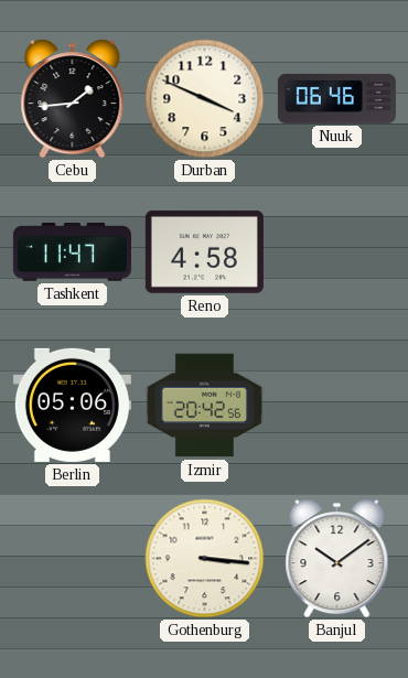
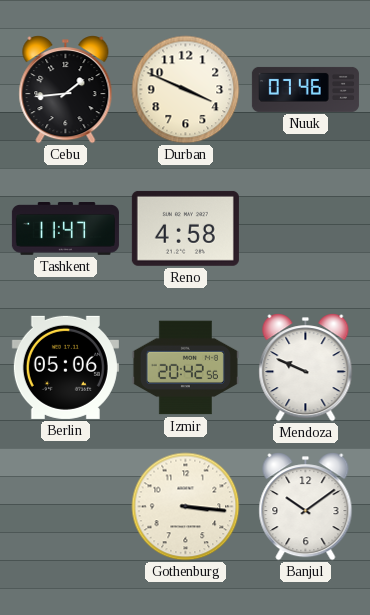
Nuuk: 06:46 -> 07:46 (305, 89)
Mendoza: none -> 9:49 (306, 368)
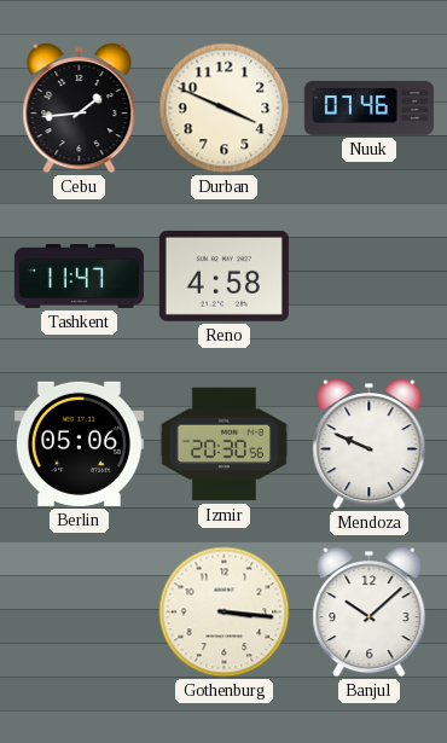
Izmir: 20:42 -> 20:30 (224, 445)
Banjul: 10:09 -> 10:08 (370, 613)
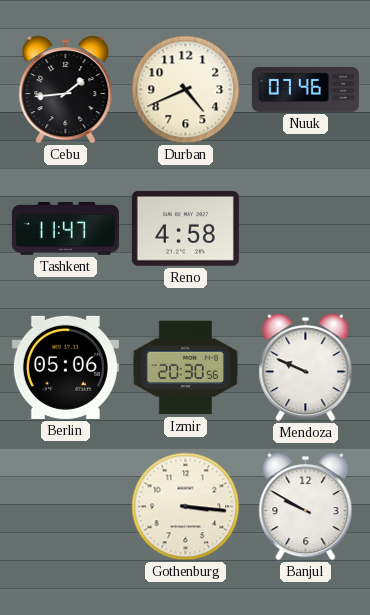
Durban: 3:49 -> 4:41 (186, 90)
Banjul: 10:08 -> 9:50 (306, 507)
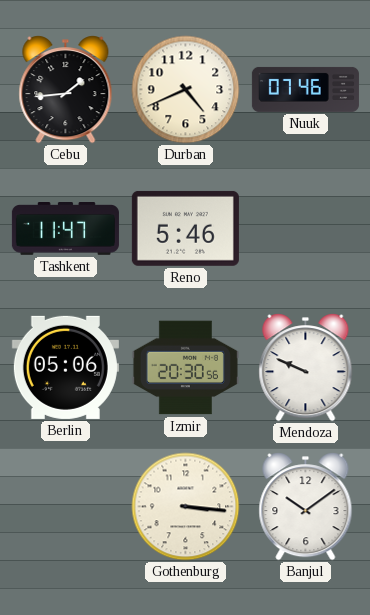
Reno: 4:58 -> 5:46 (185, 228)
Banjul: 9:50 -> 10:09 (306, 507)
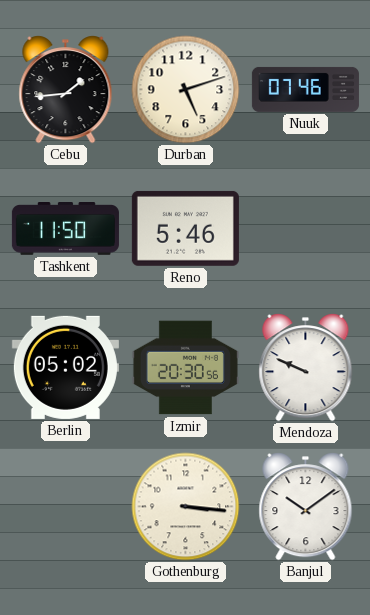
Durban: 4:41 -> 5:12 (186, 90)
Tashkent: 11:47 -> 11:50 (65, 229)
Berlin: 05:06 -> 05:02 (65, 367)
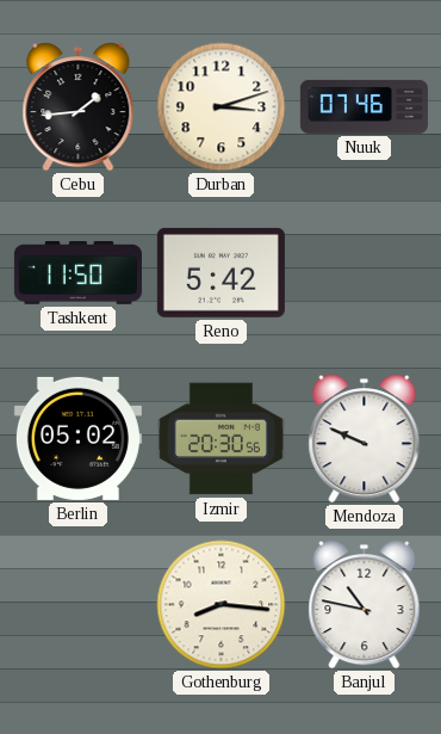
Durban: 5:12 -> 3:12 (222, 107)
Reno: 5:46 -> 5:42 (220, 272)
Gothenburg: 3:16 -> 8:16 (222, 605)
Banjul: 10:09 -> 10:47 (365, 605)
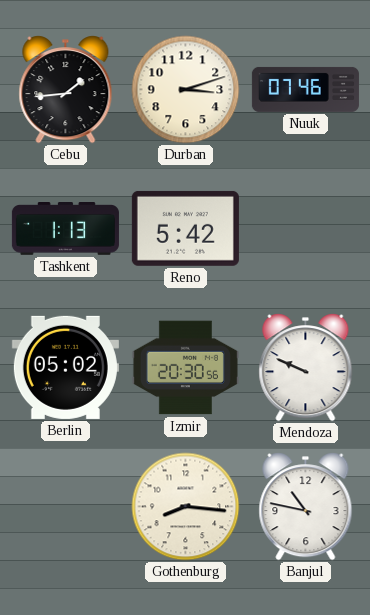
Tashkent: 11:50 -> 1:13 (65, 229)
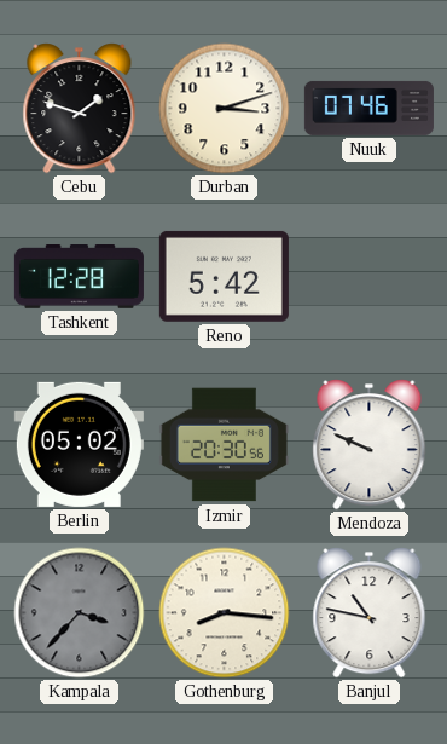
Cebu: 1:44 -> 1:48 (80, 109)
Tashkent: 1:13 -> 12:28 (79, 277)
Kampala: none -> 3:37 (80, 613)
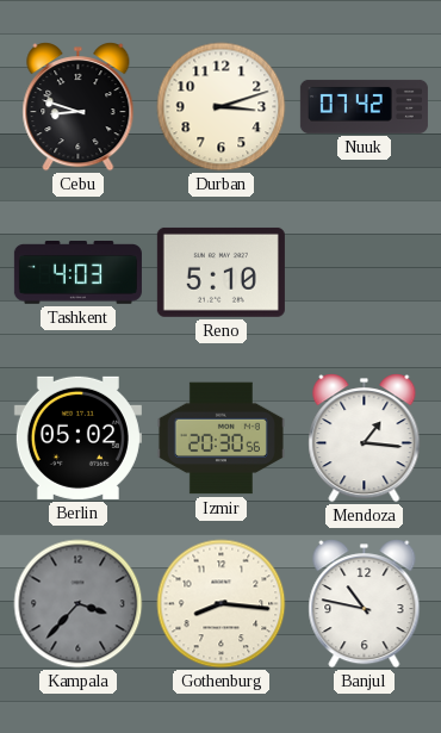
Cebu: 1:48 -> 8:48 (79, 107)
Nuuk: 07:46 -> 07:42 (364, 106)
Tashkent: 12:28 -> 4:03 (77, 273)
Reno: 5:42 -> 5:10 (220, 272)
Mendoza: 9:49 -> 1:16 (365, 439)
